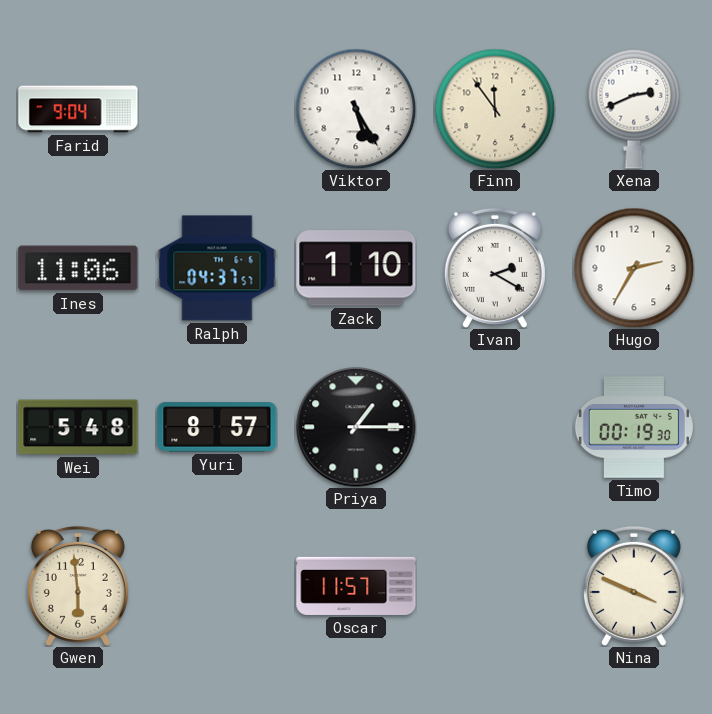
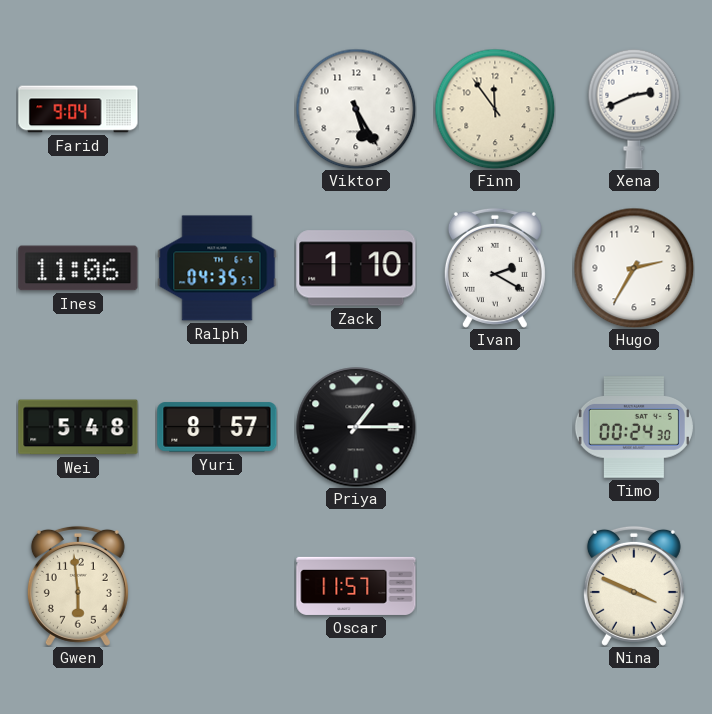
Ralph: 04:37 -> 04:35 (217, 268)
Timo: 00:19 -> 00:24 (634, 427)
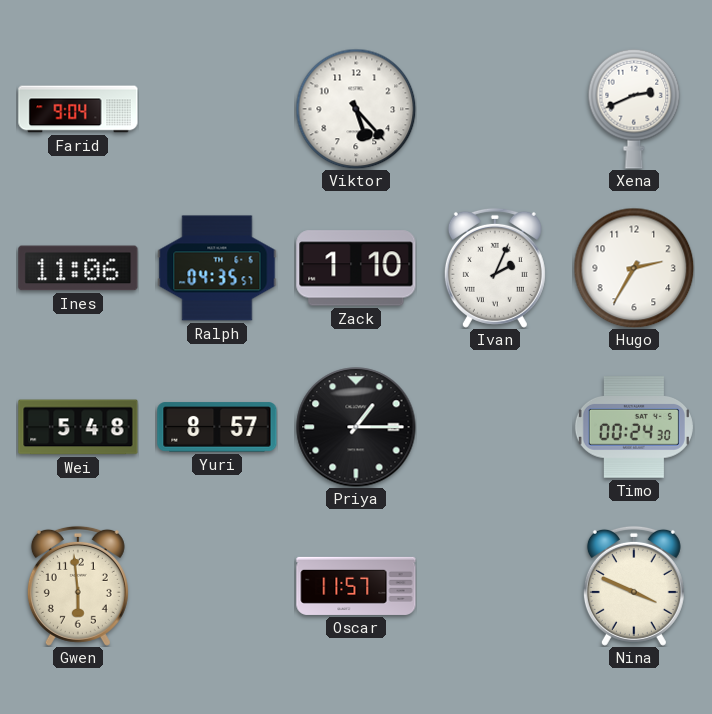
Viktor: 5:25 -> 5:23 (356, 109)
Finn: 11:54 -> none (495, 109)
Ivan: 2:20 -> 2:04 (495, 268)
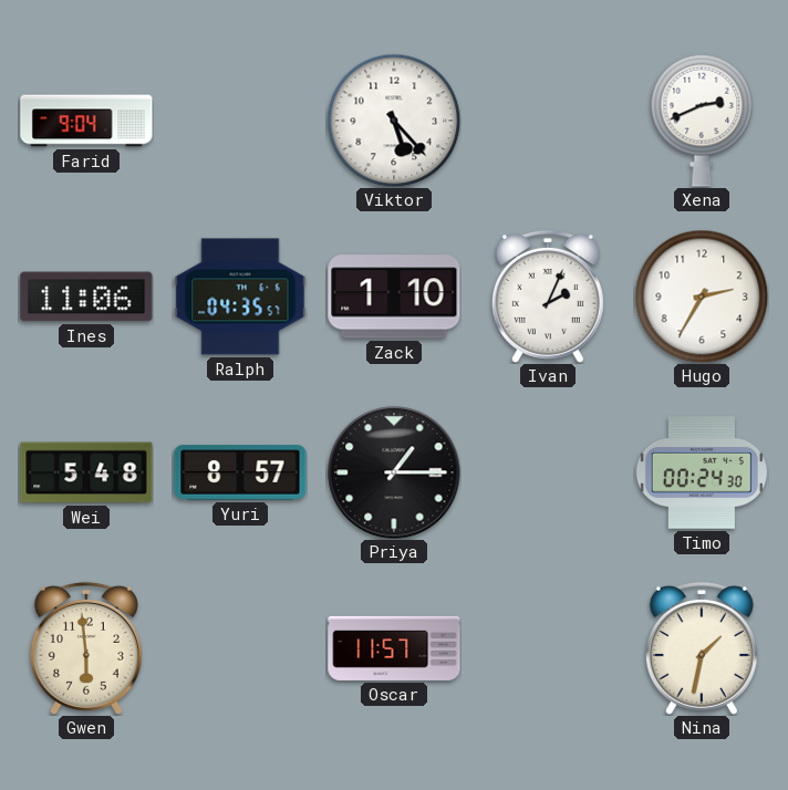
Nina: 3:49 -> 1:32 (702, 648)
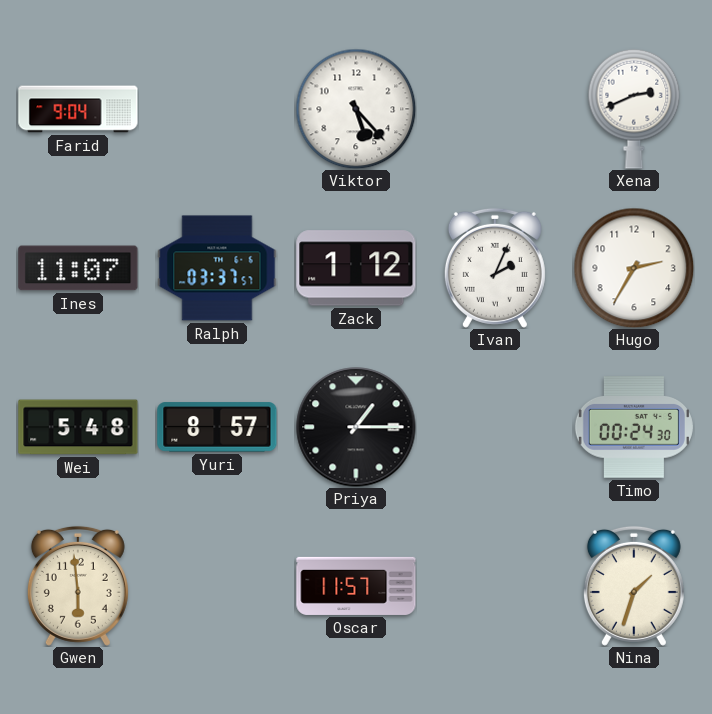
Ines: 11:06 -> 11:07 (78, 268)
Ralph: 04:35 -> 03:37 (217, 268)
Zack: 1:10 -> 1:12 (356, 268)
Nina: 1:32 -> 1:33 (634, 586)
